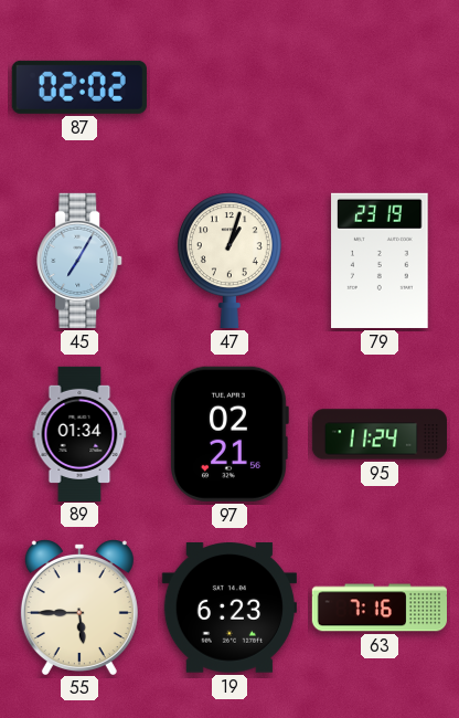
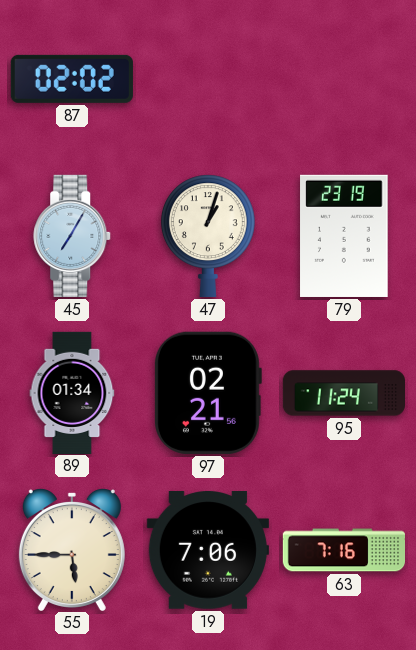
19: 6:23 -> 7:06 (208, 550)
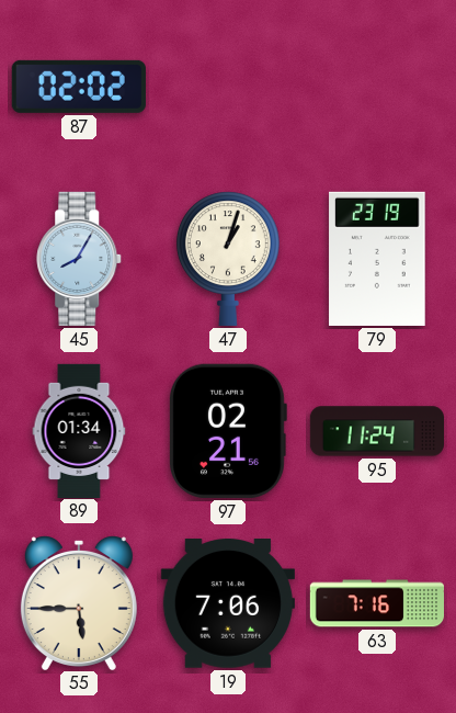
45: 7:05 -> 8:05 (80, 259)
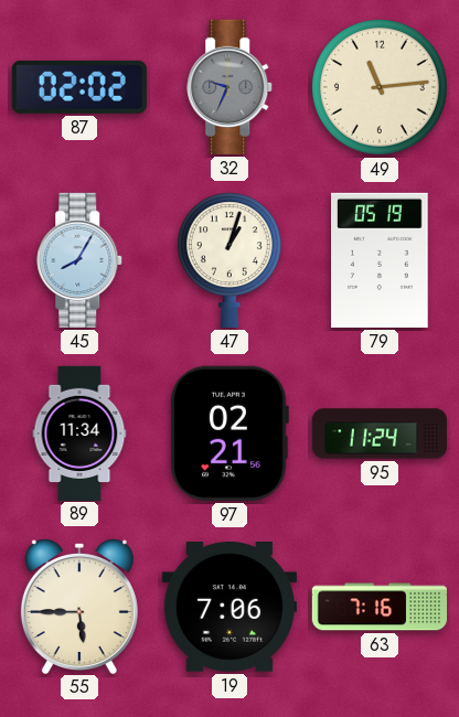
32: none -> 9:34 (231, 87)
49: none -> 11:14 (380, 87)
79: 23:19 -> 05:19 (380, 260)
89: 01:34 -> 11:34 (79, 432)
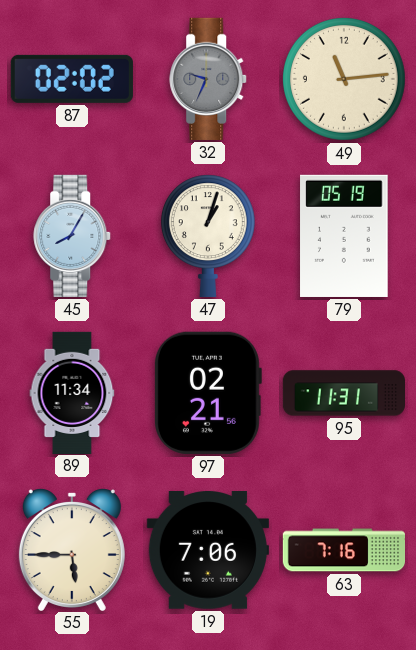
95: 11:24 -> 11:31 (343, 393)
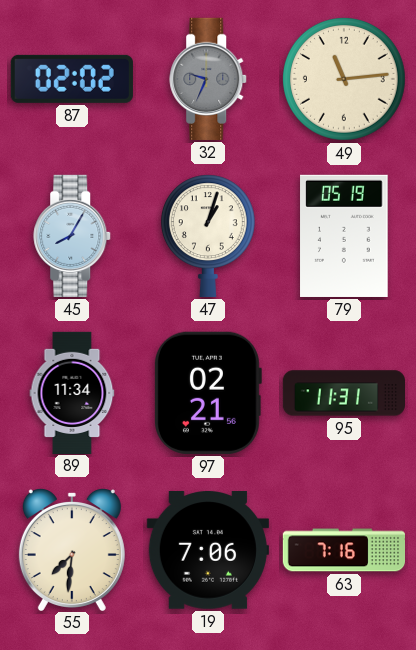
55: 5:45 -> 7:31 (72, 550)
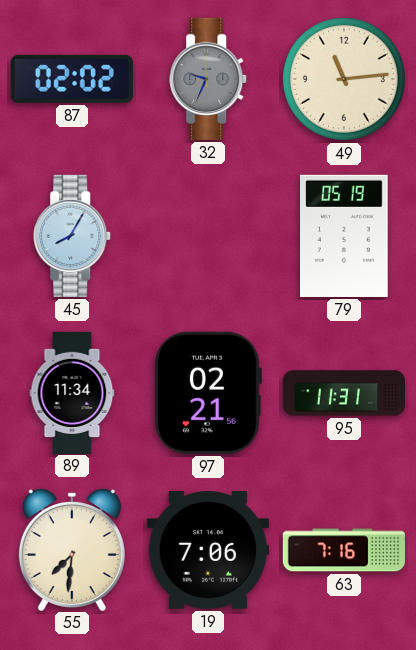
47: 1:03 -> none (208, 236)
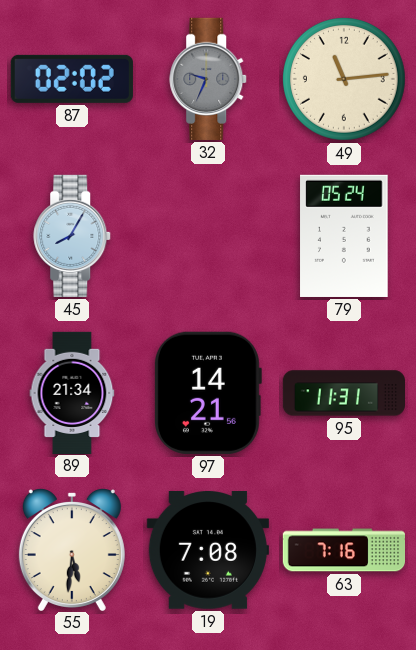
79: 05:19 -> 05:24 (344, 236)
89: 11:34 -> 21:34 (72, 392)
97: 02:21 -> 14:21 (208, 393)
55: 7:31 -> 5:31 (72, 550)
19: 7:06 -> 7:08 (208, 550)
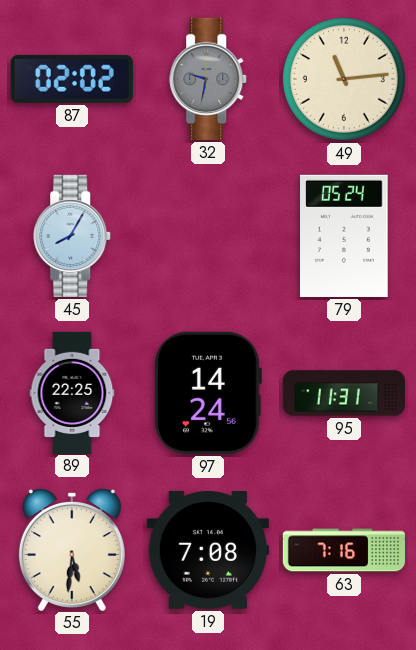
32: 9:34 -> 9:32 (209, 79)
89: 21:34 -> 22:25 (72, 392)
97: 14:21 -> 14:24 (208, 393)
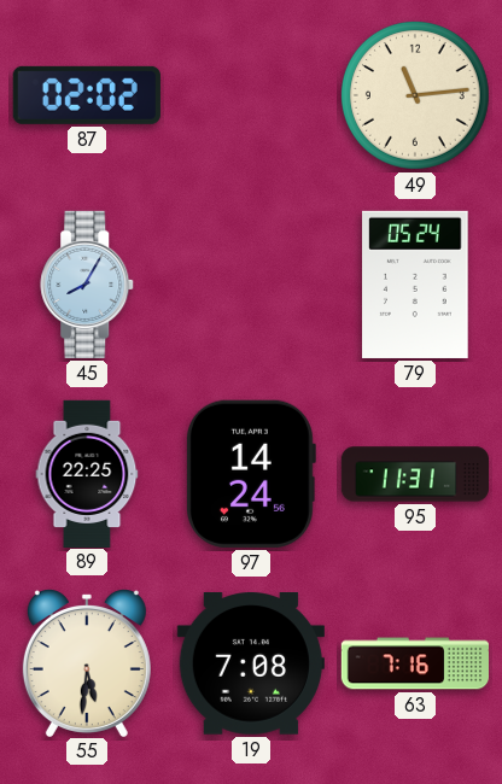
32: 9:32 -> none (209, 79)
